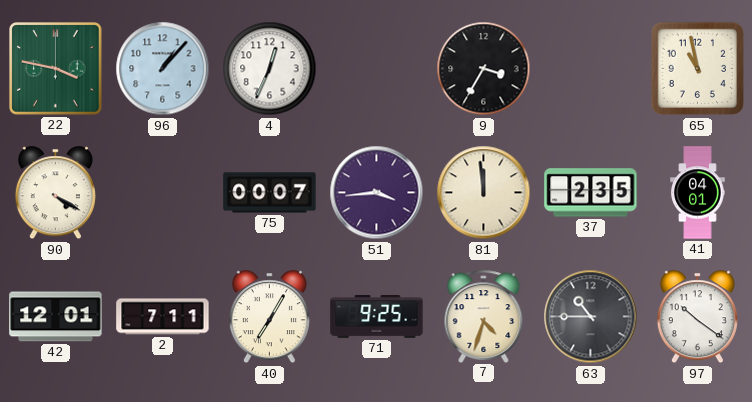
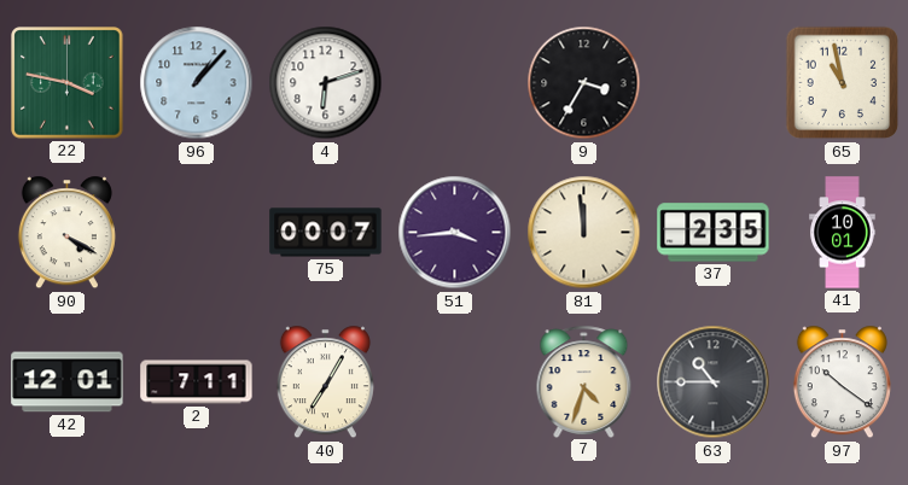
4: 12:34 -> 6:12 (326, 83)
41: 04:01 -> 10:01 (843, 233)
71: 9:25 -> none (377, 317)
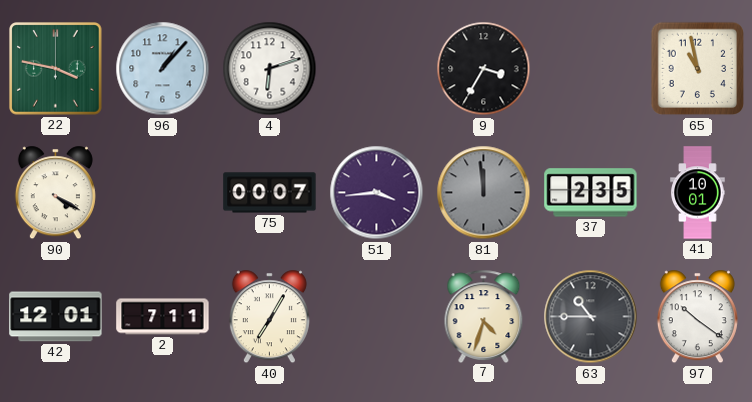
81 dial: cream -> grey (484, 193)
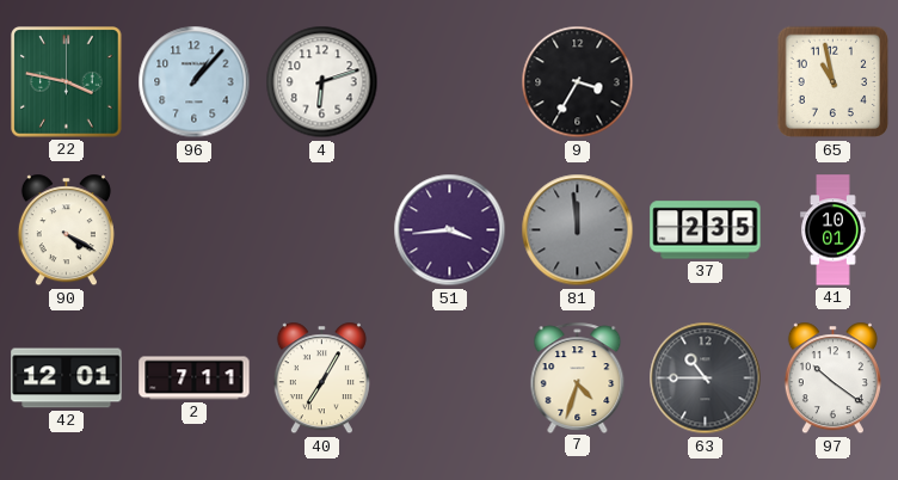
75: 00:07 -> none (270, 193)
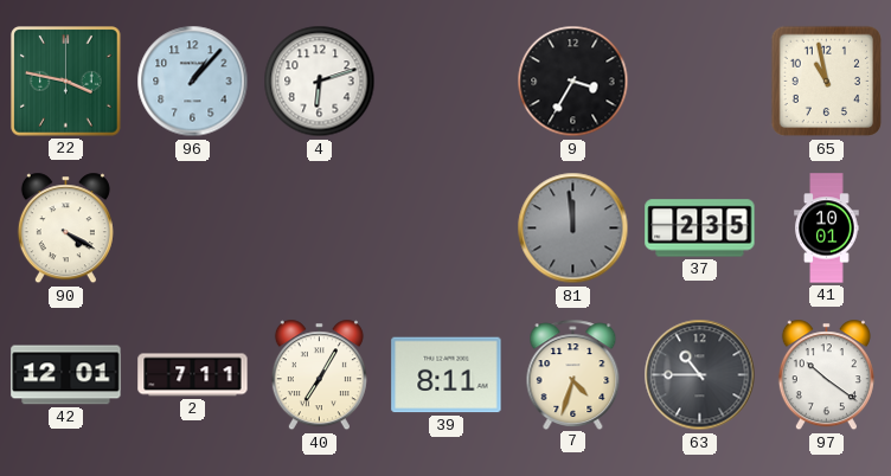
51: 3:44 -> none (450, 230)
39: none -> 8:11 (447, 375)
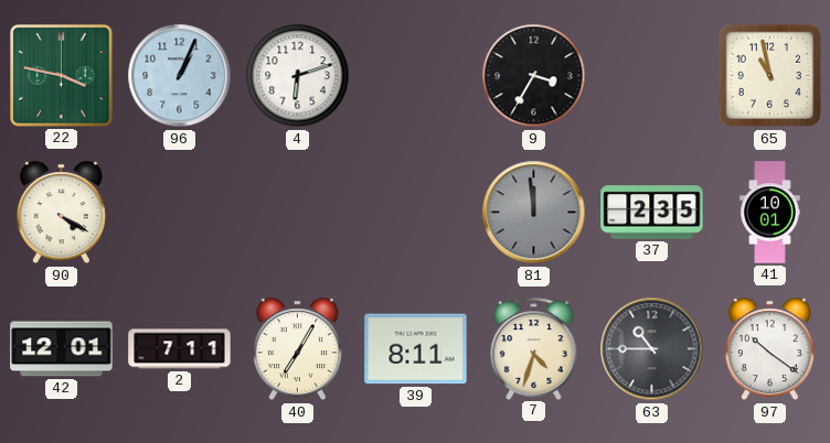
96: 1:07 -> 1:04 (180, 76)
